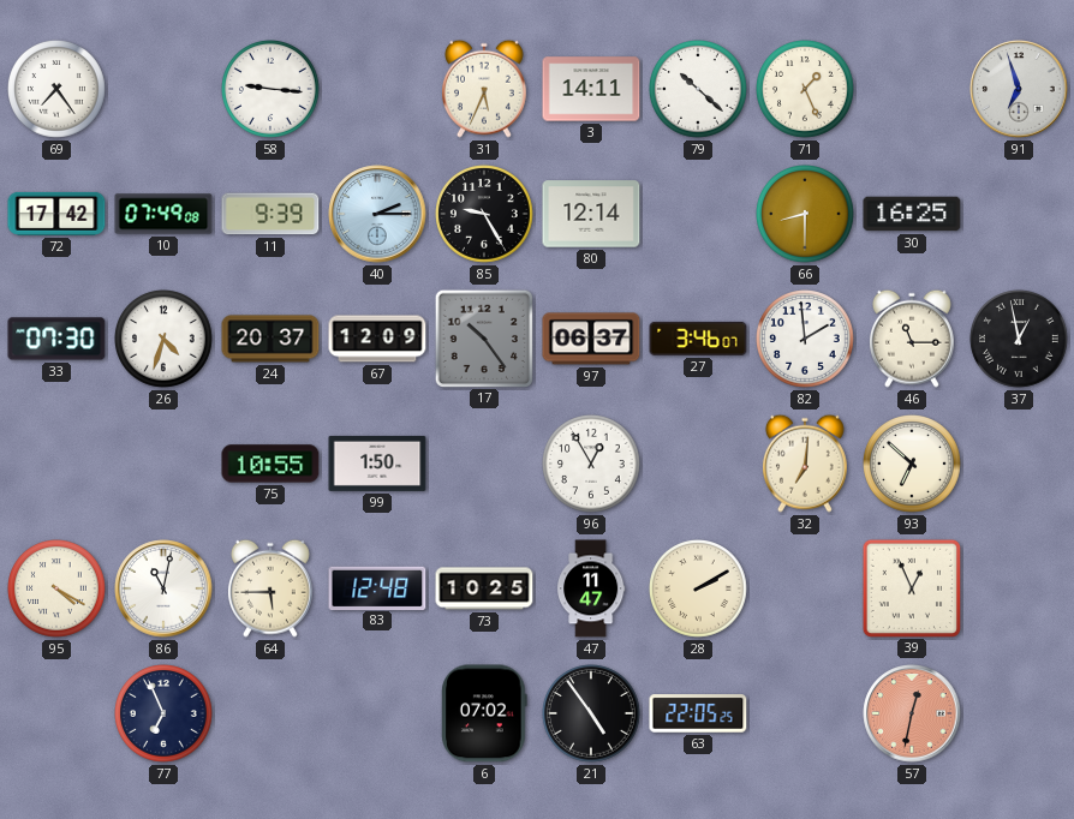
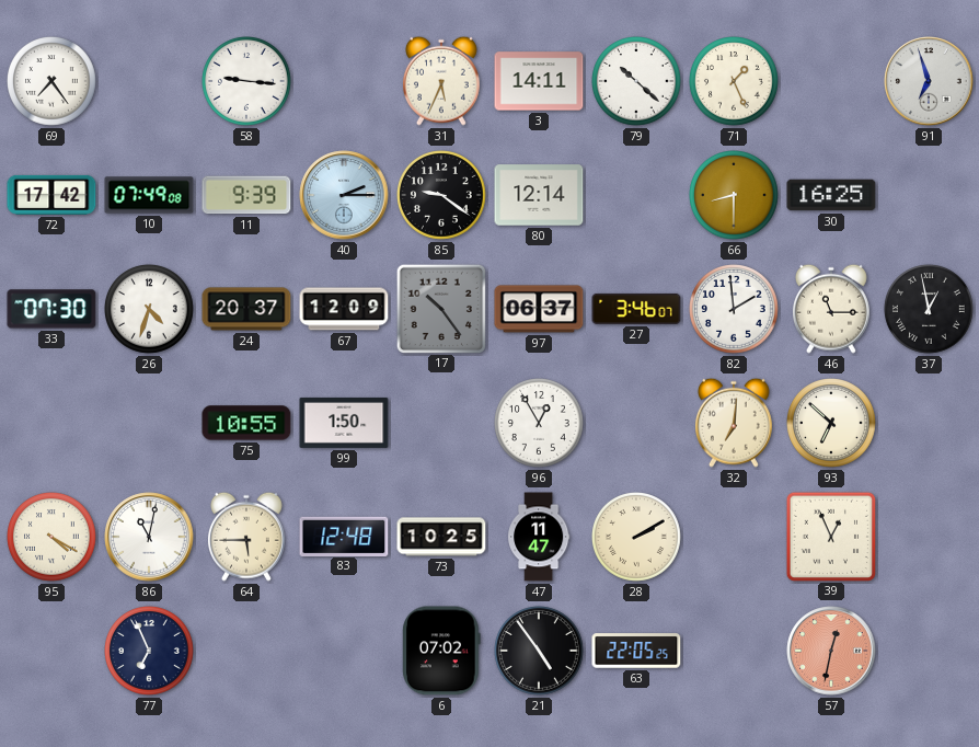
85: 9:25 -> 9:21 (442, 196)
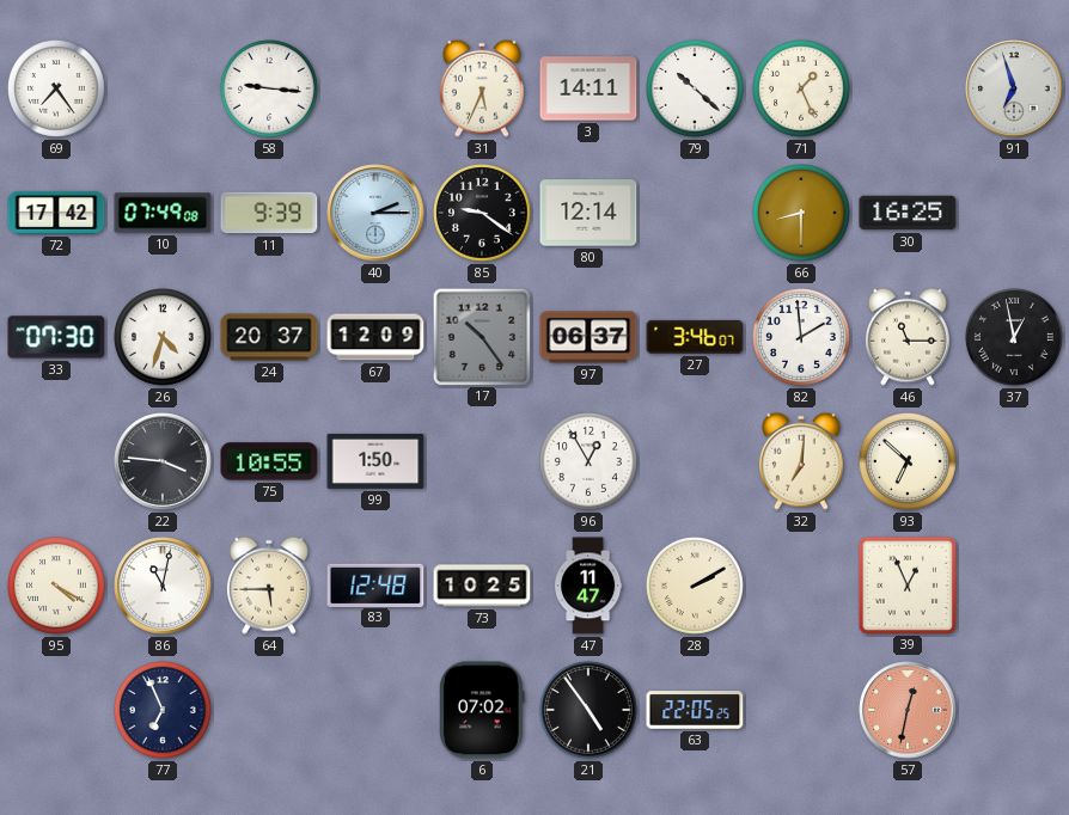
22: none -> 3:46 (163, 461)
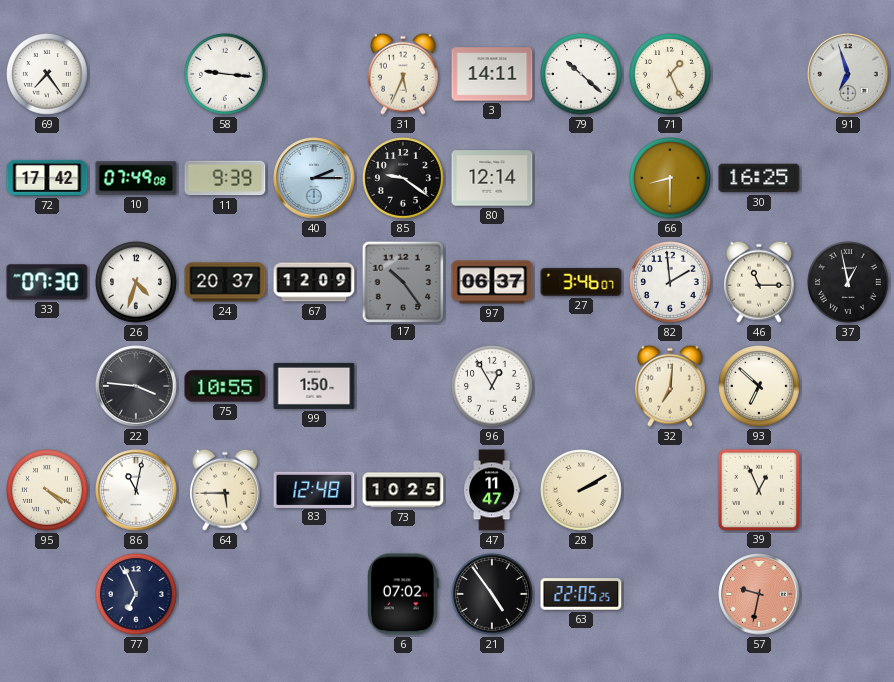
57: 12:32 -> 9:32 (759, 594)
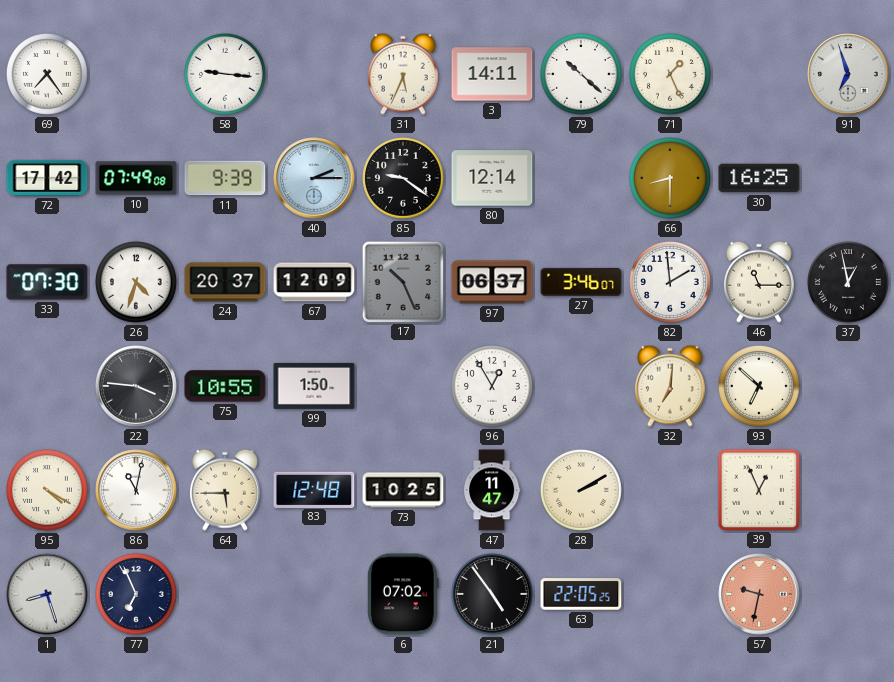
17: 10:24 -> 10:26 (402, 281)
1: none -> 8:27 (47, 594)
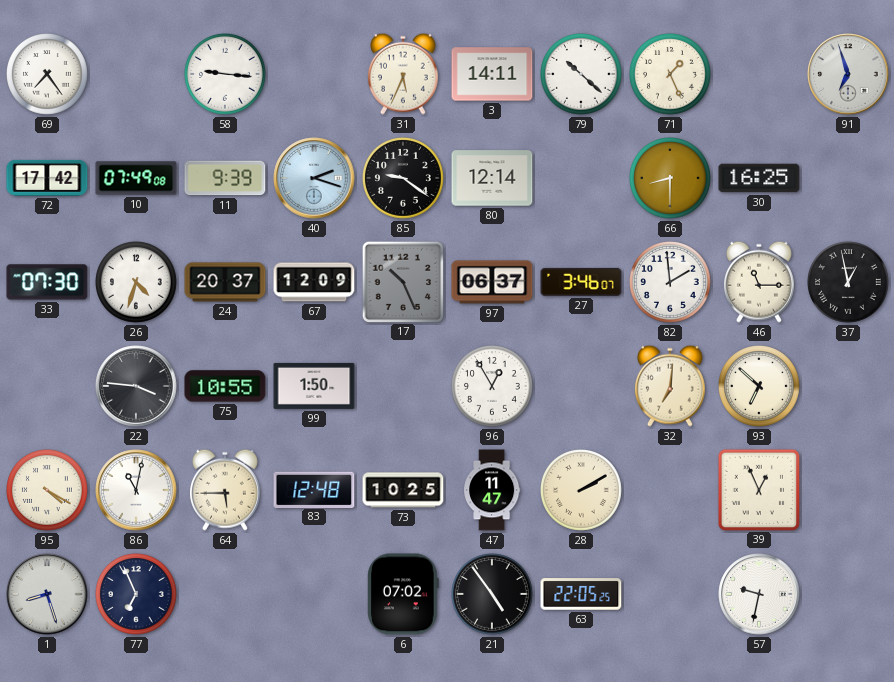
40: 2:15 -> 2:18 (314, 178)
57 dial: salmon -> white (759, 594)
